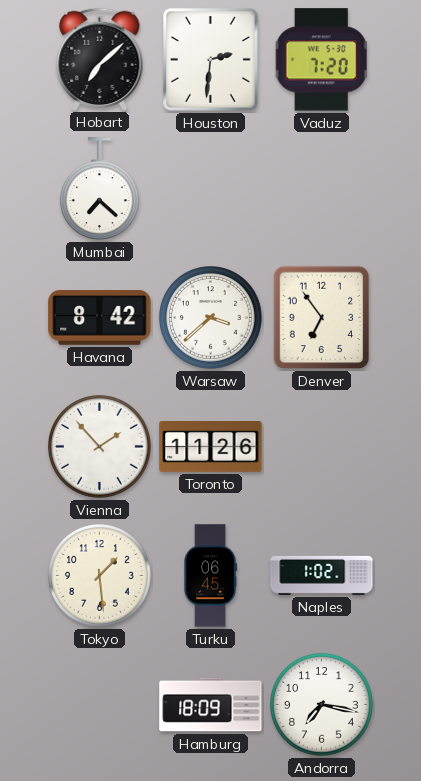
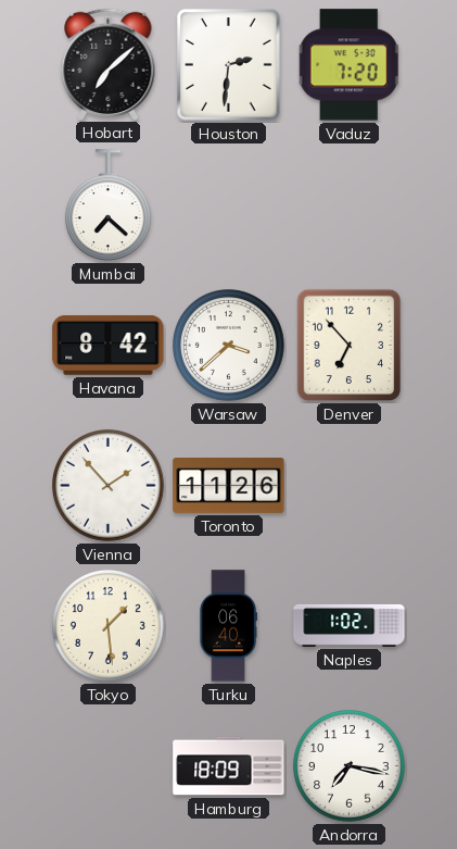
Denver: 6:54 -> 6:53 (350, 346)
Turku: 06:45 -> 06:40 (228, 626)
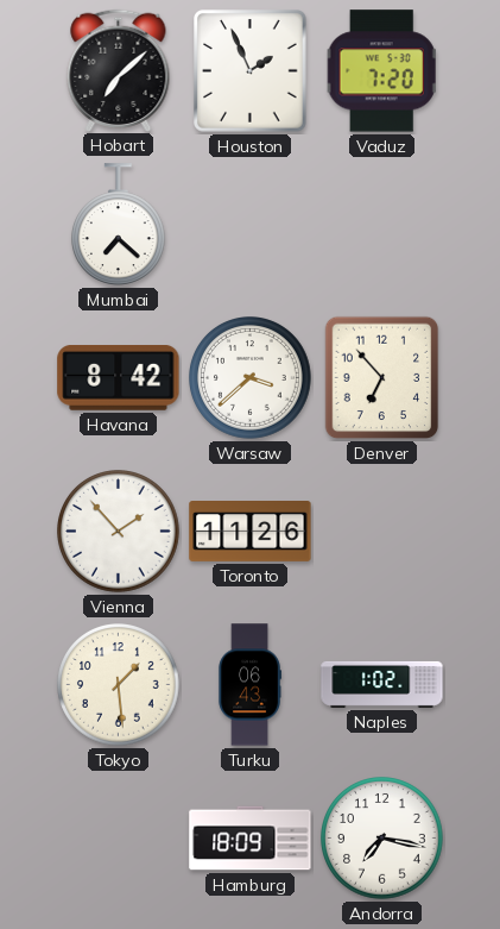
Houston: 2:31 -> 1:56 (251, 71)
Turku: 06:40 -> 06:43 (249, 685)
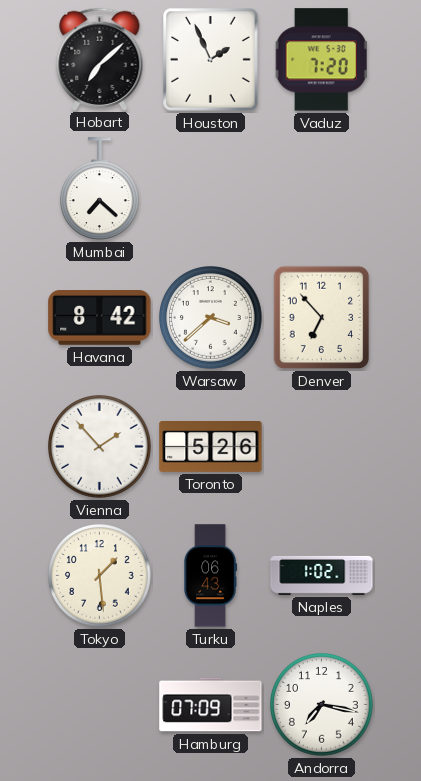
Toronto: 11:26 -> 5:26 (211, 447)
Hamburg: 18:09 -> 07:09 (211, 705)
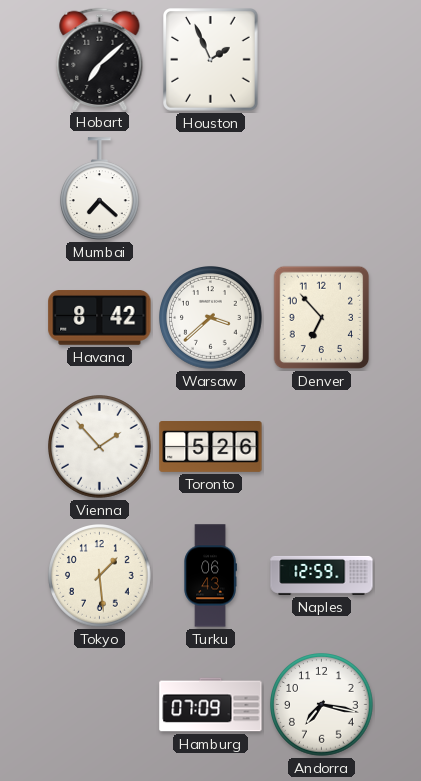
Vaduz: 7:20 -> none (321, 60)
Naples: 1:02 -> 12:59 (322, 575)
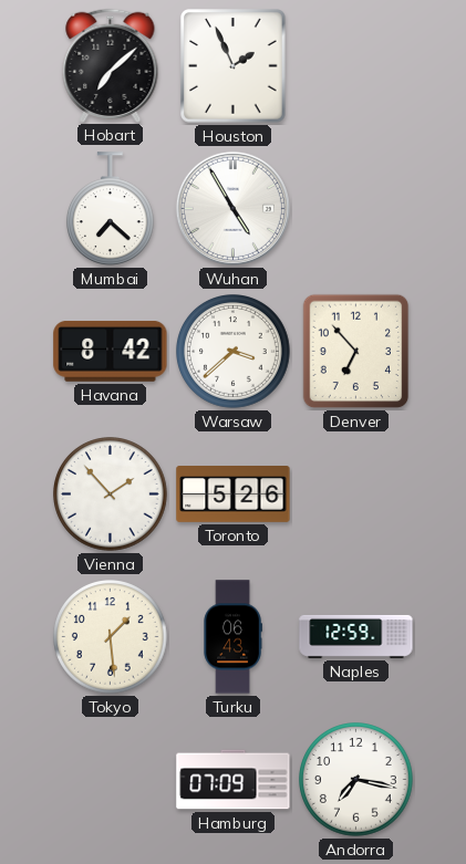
Wuhan: none -> 4:55 (232, 208)
